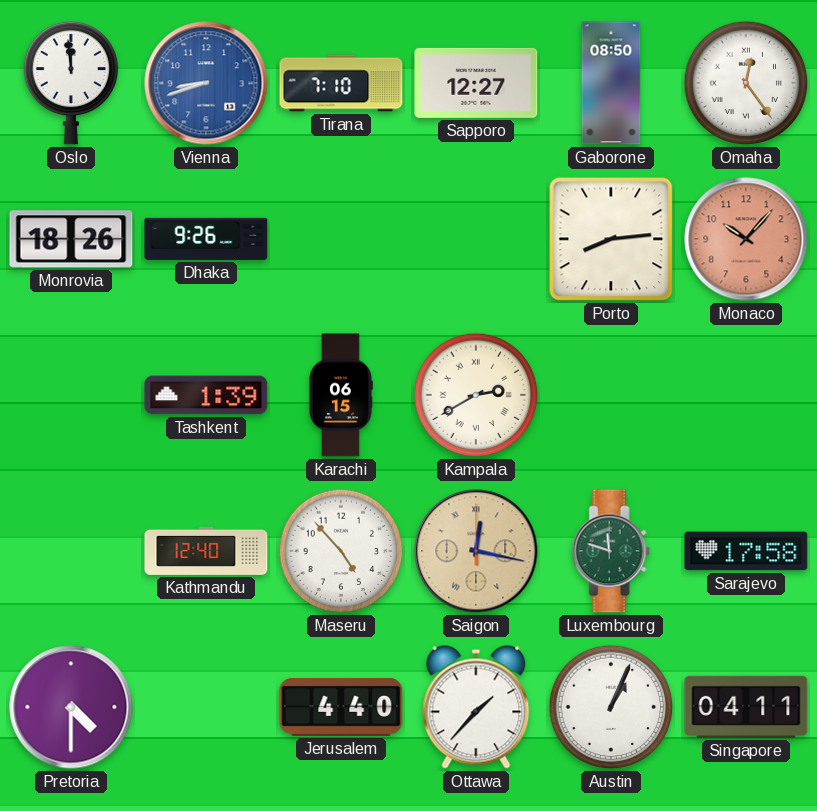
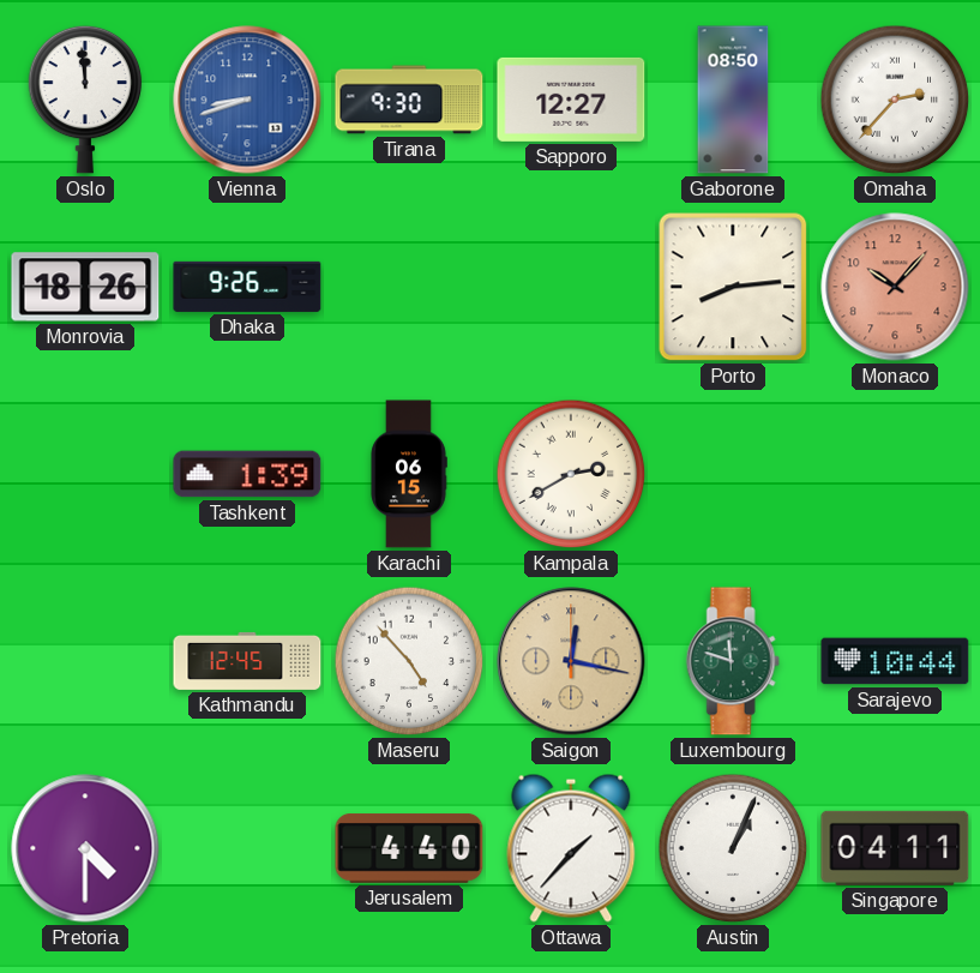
Tirana: 7:10 -> 9:30 (409, 100)
Omaha: 12:24 -> 2:37 (895, 100)
Kathmandu: 12:40 -> 12:45 (247, 661)
Sarajevo: 17:58 -> 10:44 (895, 661)
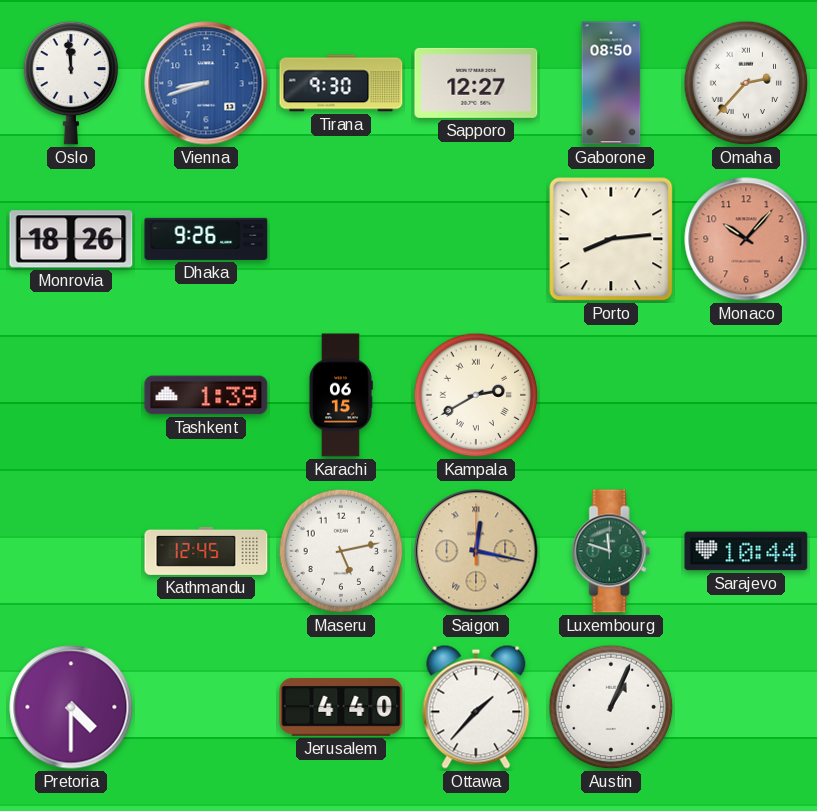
Maseru: 4:53 -> 5:13 (341, 551)
Singapore: 04:11 -> none (895, 848)
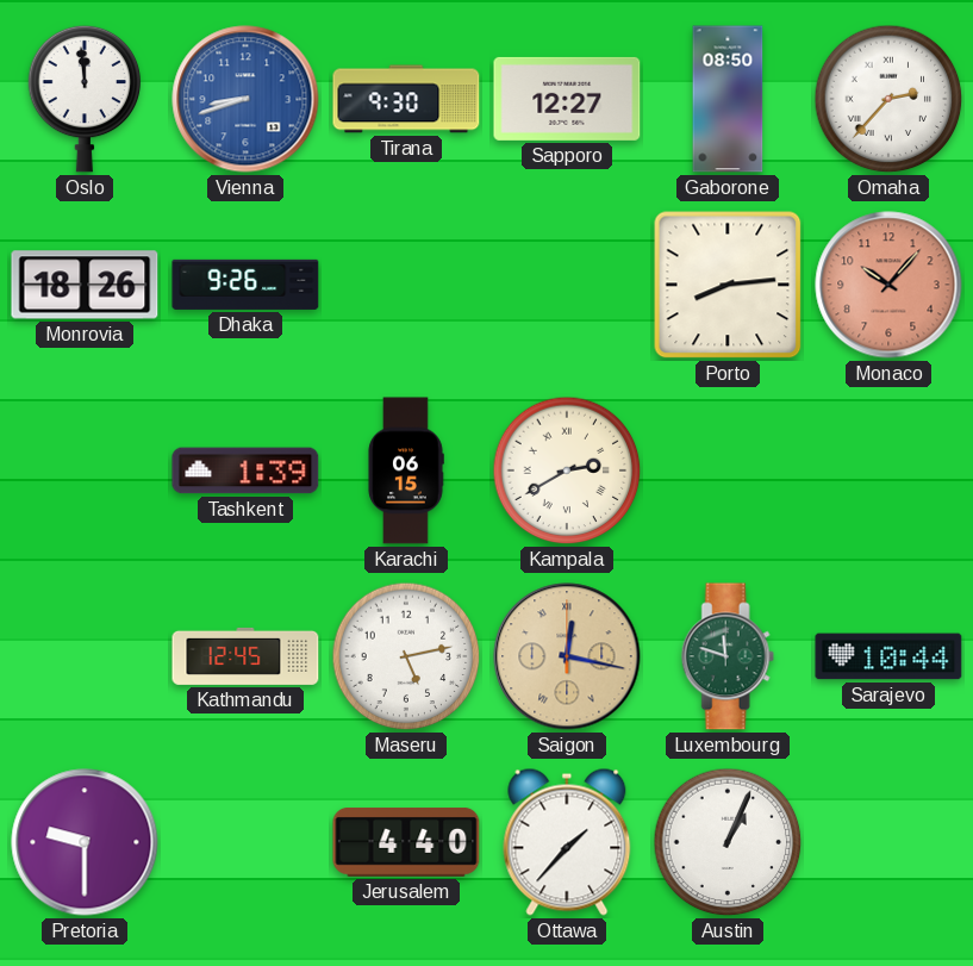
Pretoria: 4:30 -> 9:30 (85, 842)
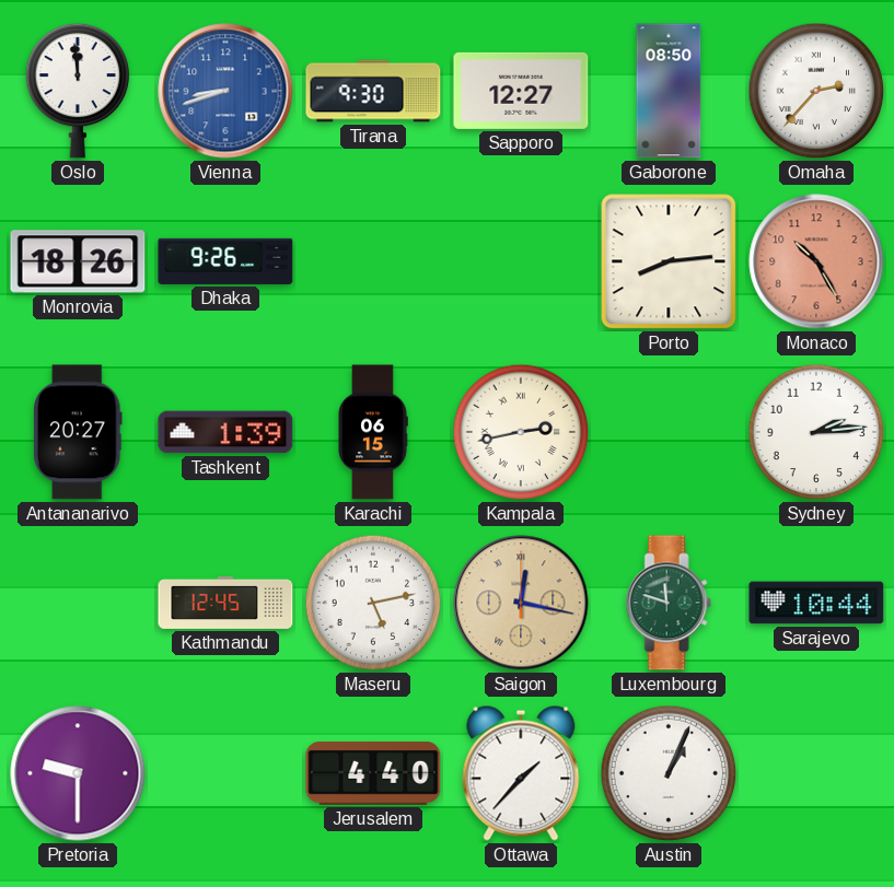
Monaco: 10:07 -> 10:25 (816, 261)
Antananarivo: none -> 20:27 (78, 432)
Kampala: 2:40 -> 2:43 (521, 432)
Sydney: none -> 2:14 (816, 432)
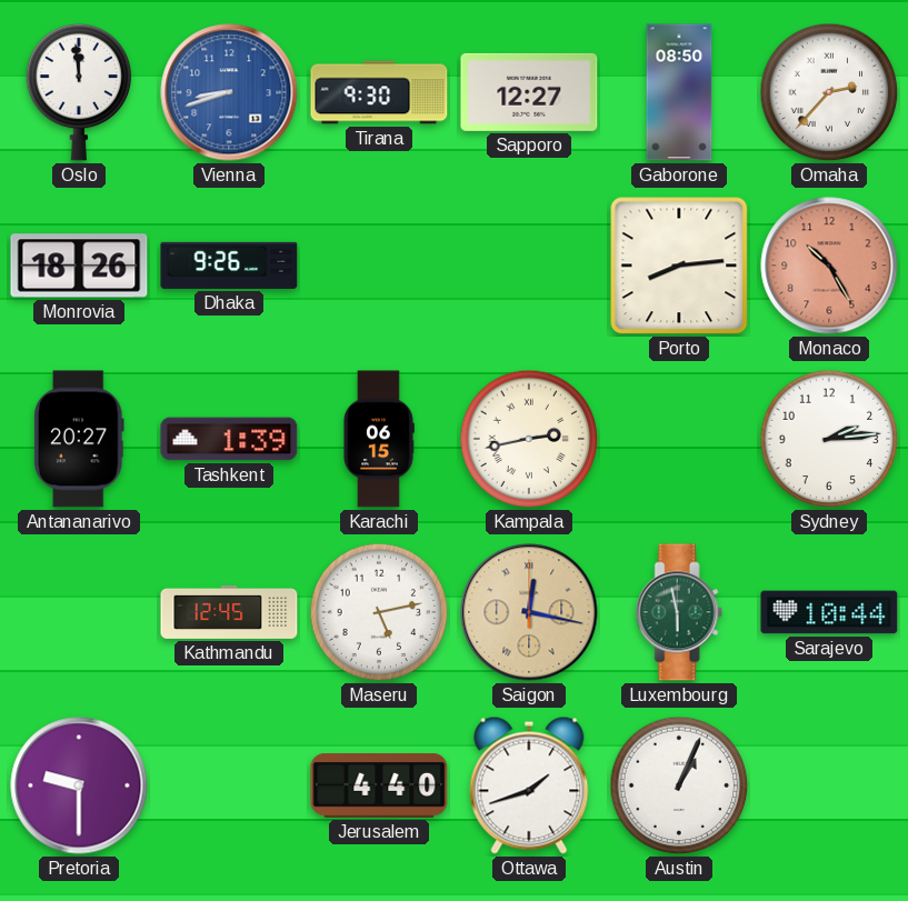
Luxembourg: 11:48 -> 5:58 (679, 612)
Ottawa: 1:37 -> 1:42 (529, 785)
